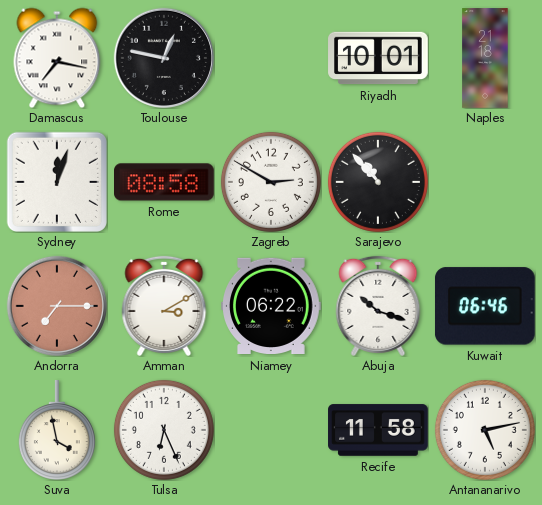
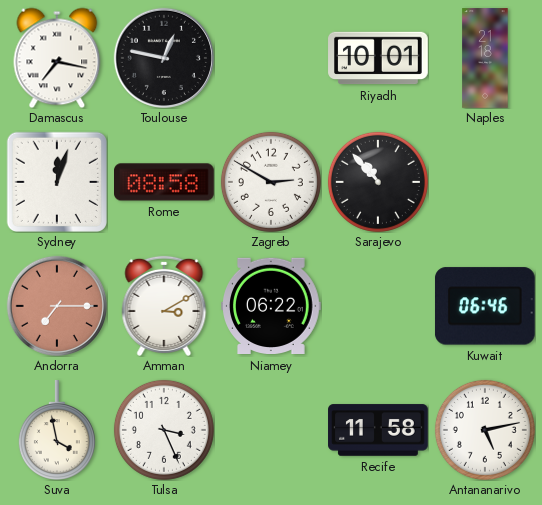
Abuja: 10:18 -> none (378, 306)
Tulsa: 6:26 -> 3:26 (164, 430)
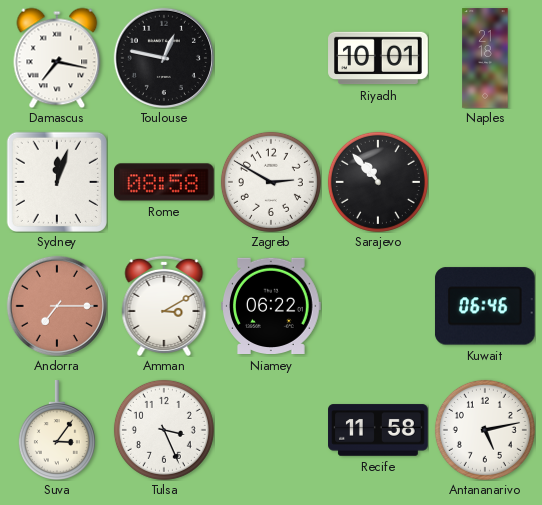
Suva: 3:58 -> 3:06 (57, 430)
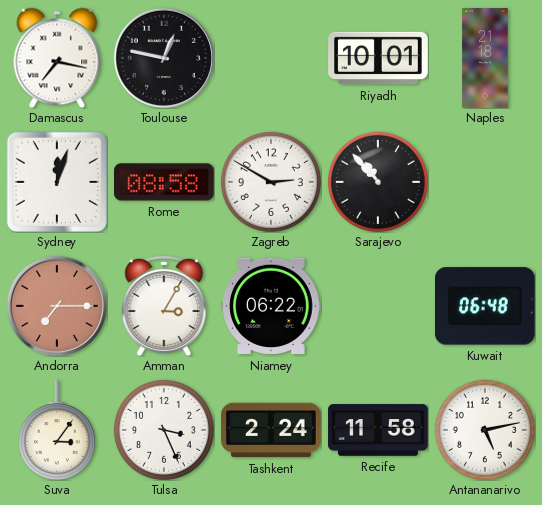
Amman: 3:10 -> 3:05 (164, 306)
Kuwait: 06:46 -> 06:48 (485, 306)
Tashkent: none -> 2:24 (271, 430)
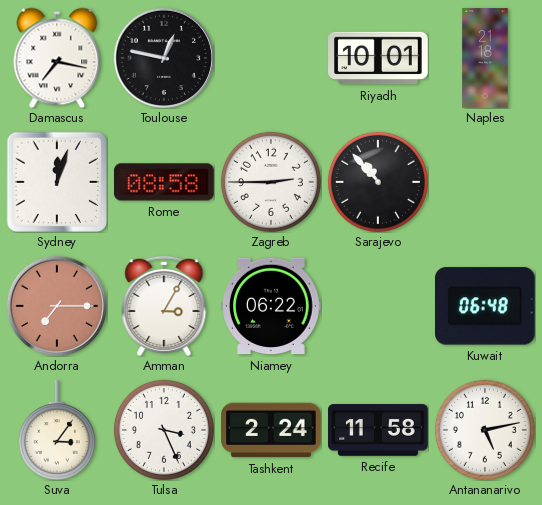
Zagreb: 2:50 -> 2:45 (271, 182)
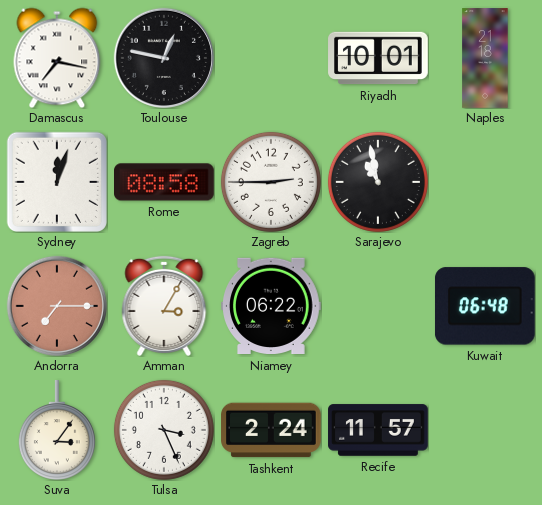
Sarajevo: 10:53 -> 10:58 (378, 182)
Recife: 11:58 -> 11:57 (378, 430)
Antananarivo: 5:13 -> none (485, 430)
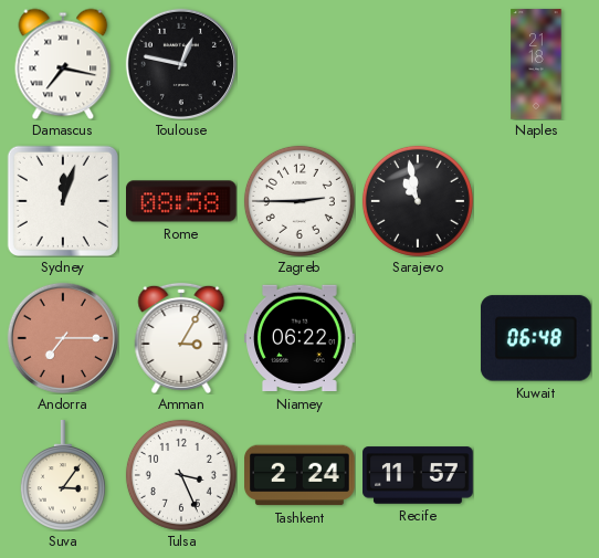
Riyadh: 10:01 -> none (378, 58)
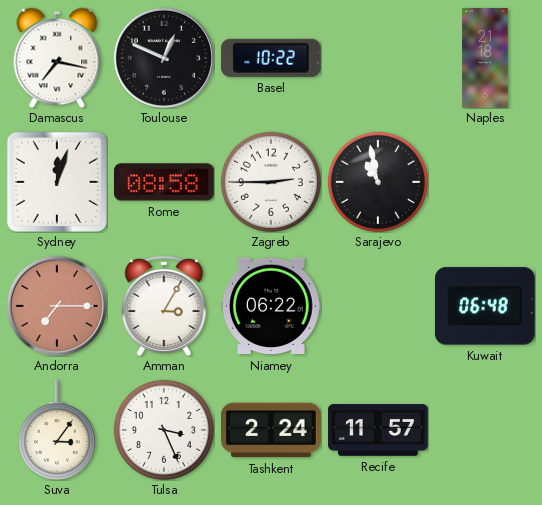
Toulouse: 12:47 -> 12:49 (163, 57)
Basel: none -> 10:22 (271, 58)
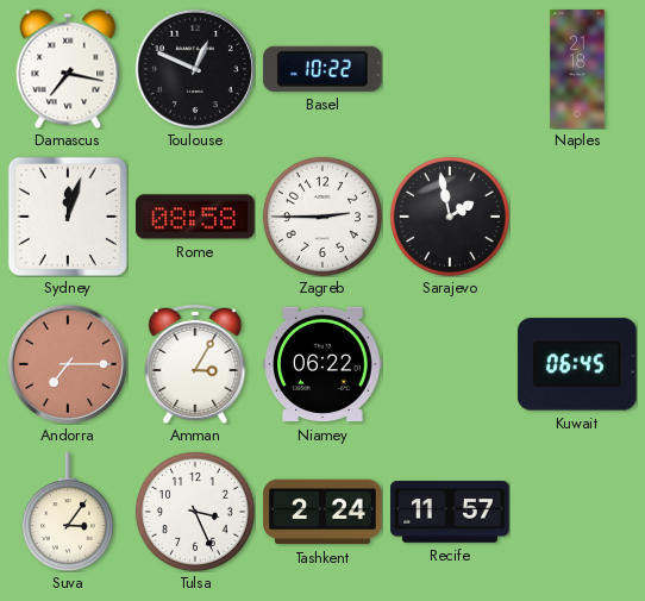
Sarajevo: 10:58 -> 1:58 (450, 217)
Kuwait: 06:48 -> 06:45 (577, 364)
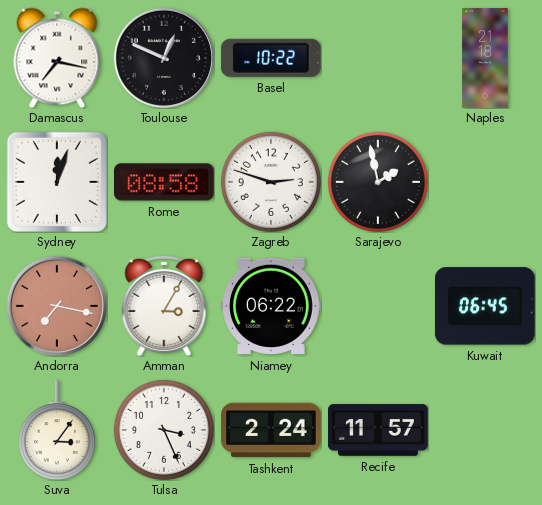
Zagreb: 2:45 -> 2:48 (271, 182)
Andorra: 7:15 -> 7:17 (56, 305)
